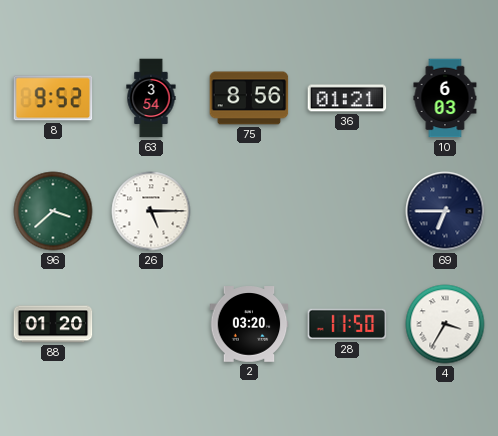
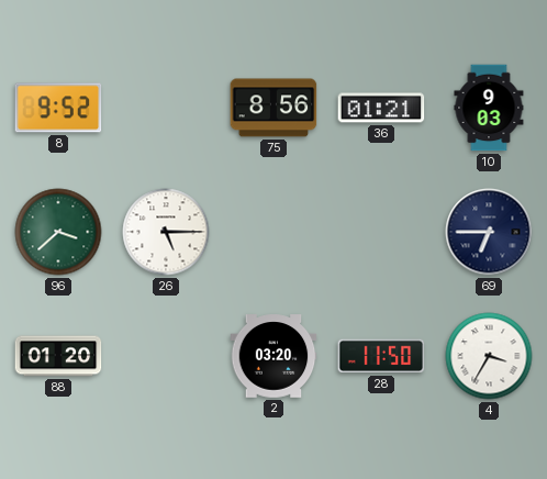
63: 3:54 -> none (151, 98)
10: 6:03 -> 9:03 (489, 108)
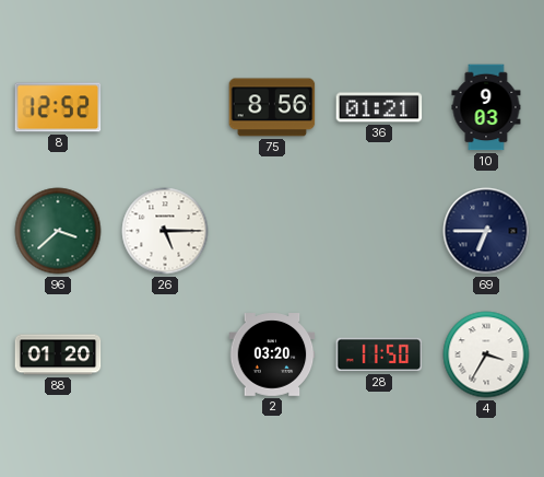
8: 9:52 -> 12:52 (58, 107)
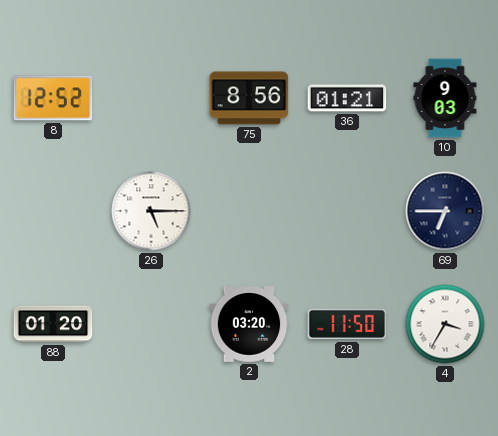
96: 3:38 -> none (58, 231)
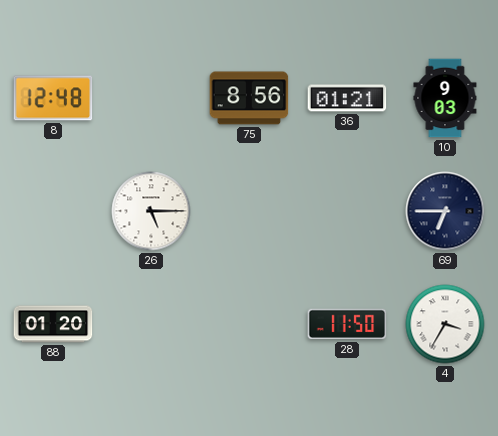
8: 12:52 -> 12:48 (53, 98)
2: 03:20 -> none (249, 324)
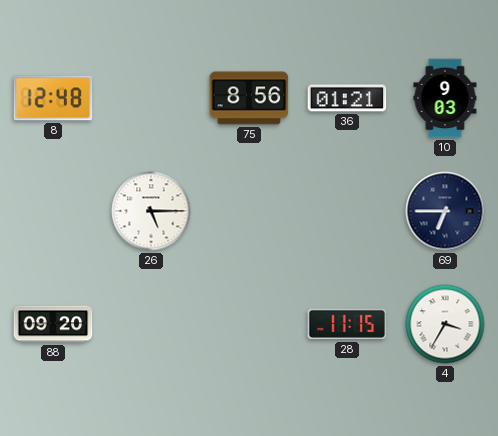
88: 01:20 -> 09:20 (53, 324)
28: 11:50 -> 11:15 (347, 324)
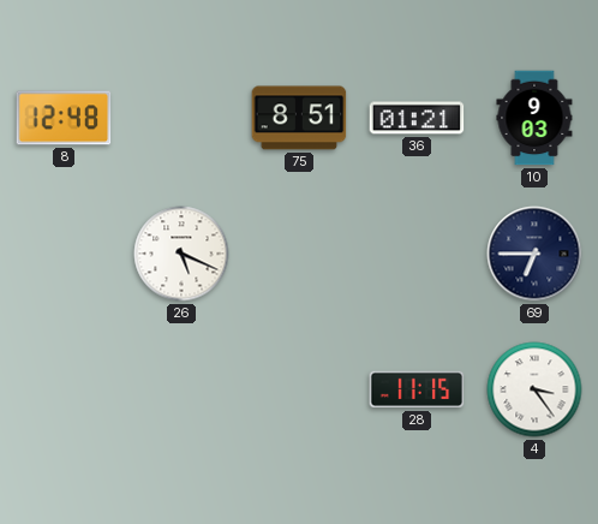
75: 8:56 -> 8:51 (299, 118)
26: 5:15 -> 5:19 (181, 254)
88: 09:20 -> none (53, 324)
4: 3:35 -> 3:24 (534, 389)
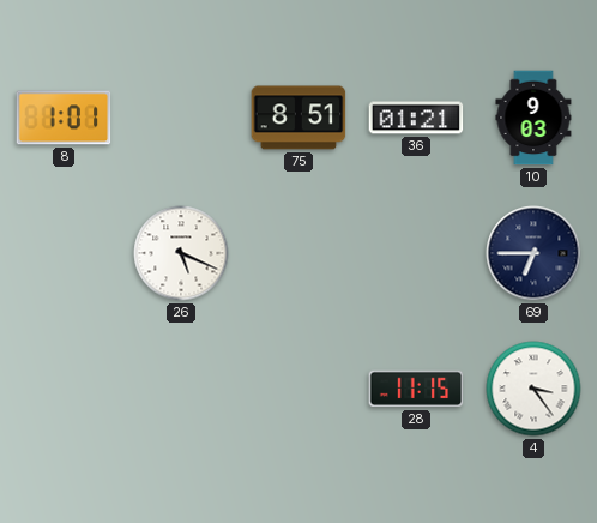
8: 12:48 -> 1:01 (64, 118)
